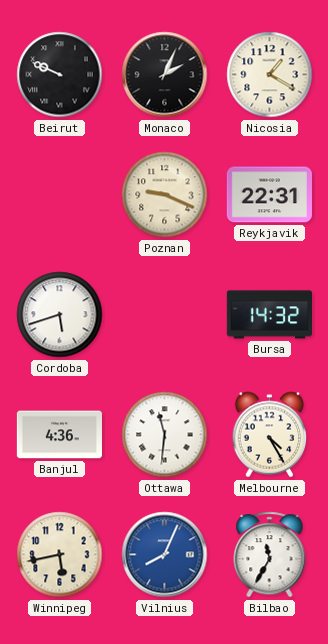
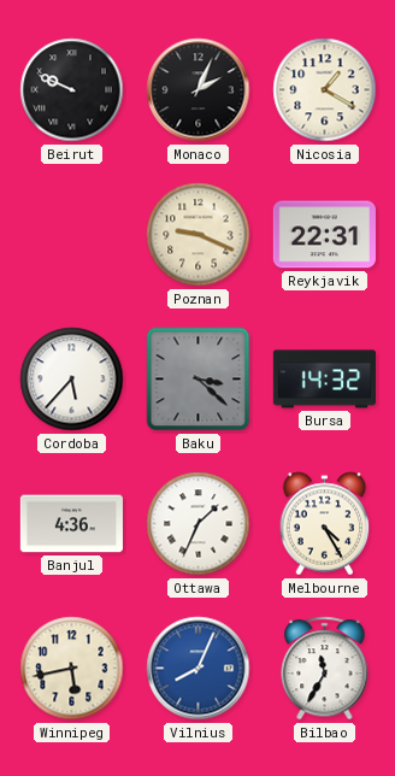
Cordoba: 5:42 -> 5:37 (72, 380)
Baku: none -> 3:22 (199, 380)
Ottawa: 11:31 -> 1:34 (199, 524)
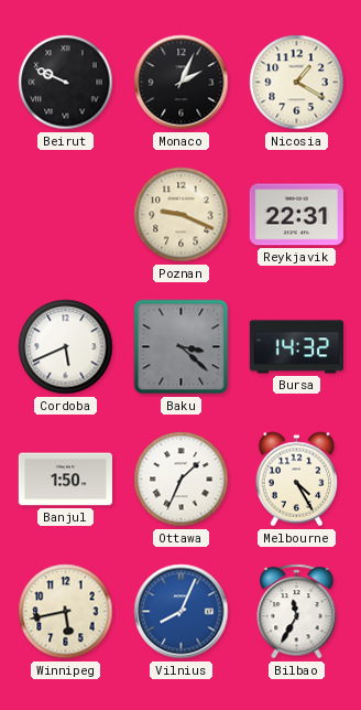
Cordoba: 5:37 -> 5:41 (66, 347)
Banjul: 4:36 -> 1:50 (65, 480)
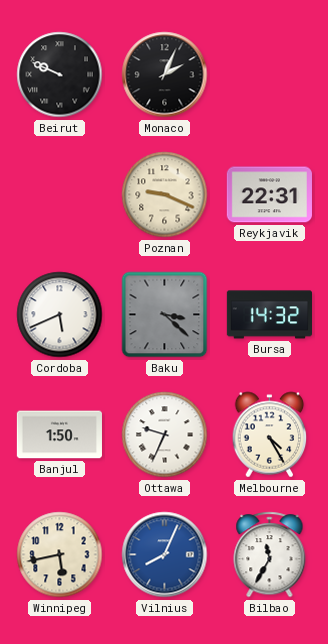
Nicosia: 1:20 -> none (297, 83)
Ottawa: 1:34 -> 9:34 (165, 435)
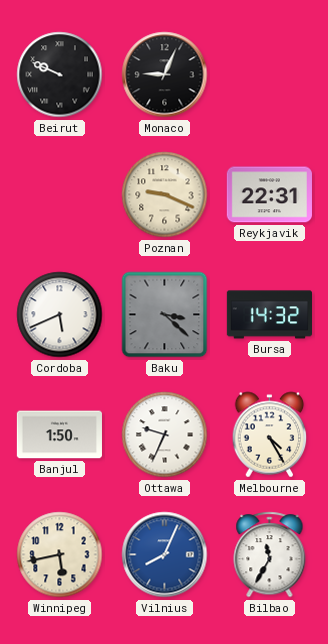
Monaco: 2:04 -> 9:04 (165, 75)
